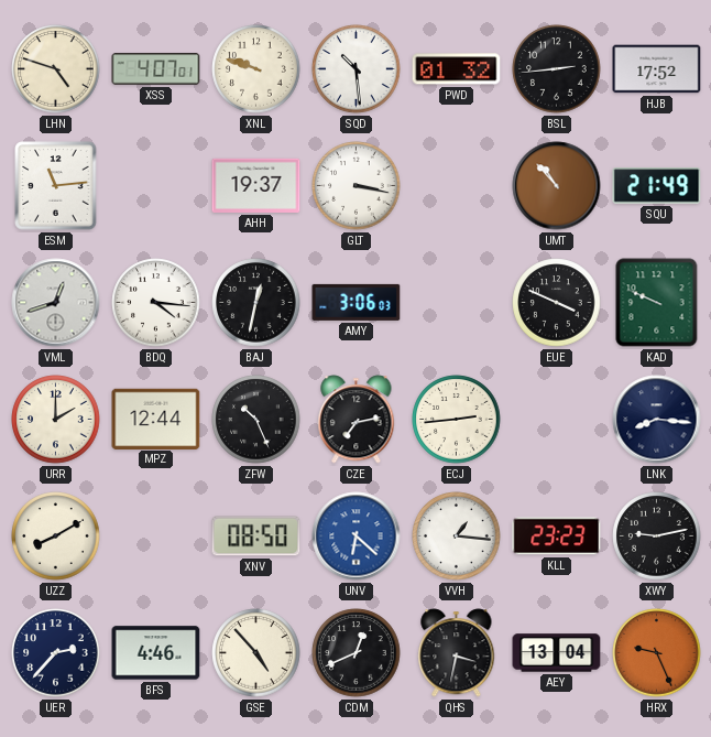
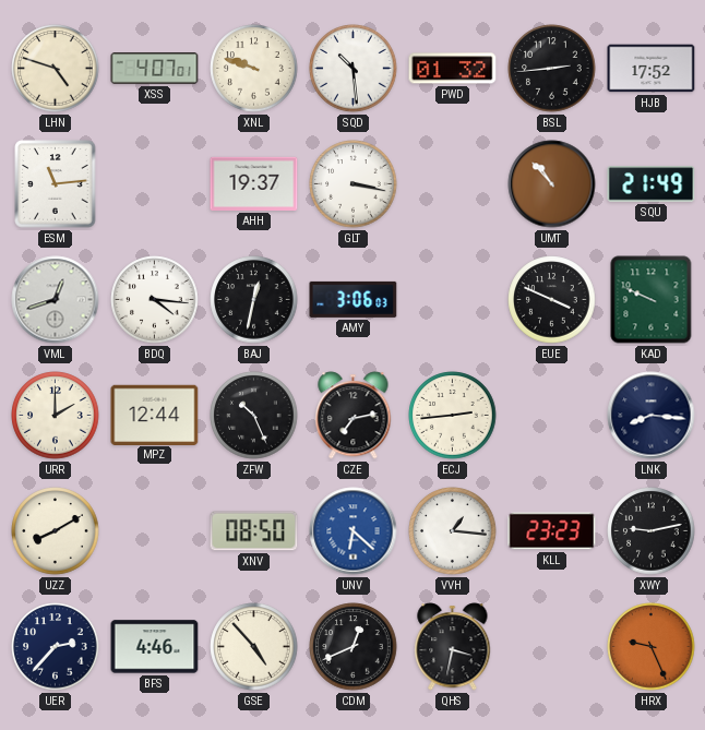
AEY: 13:04 -> none (557, 653)
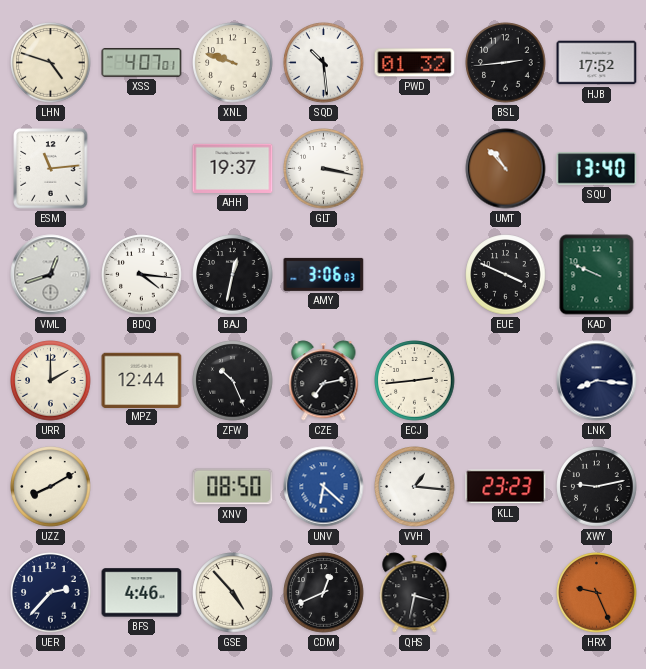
SQU: 21:49 -> 13:40 (597, 169)
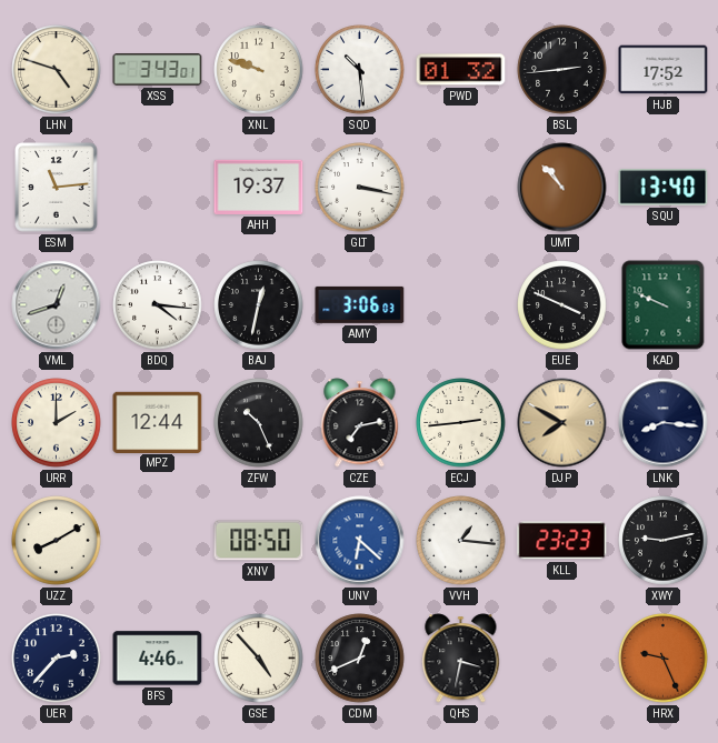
XSS: 4:07 -> 3:43 (158, 70)
DJP: none -> 7:50 (562, 423)
